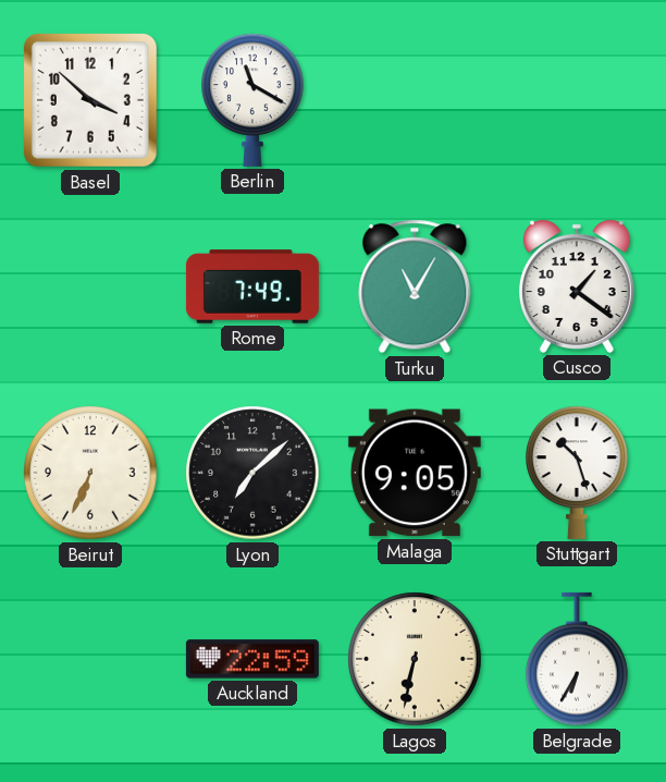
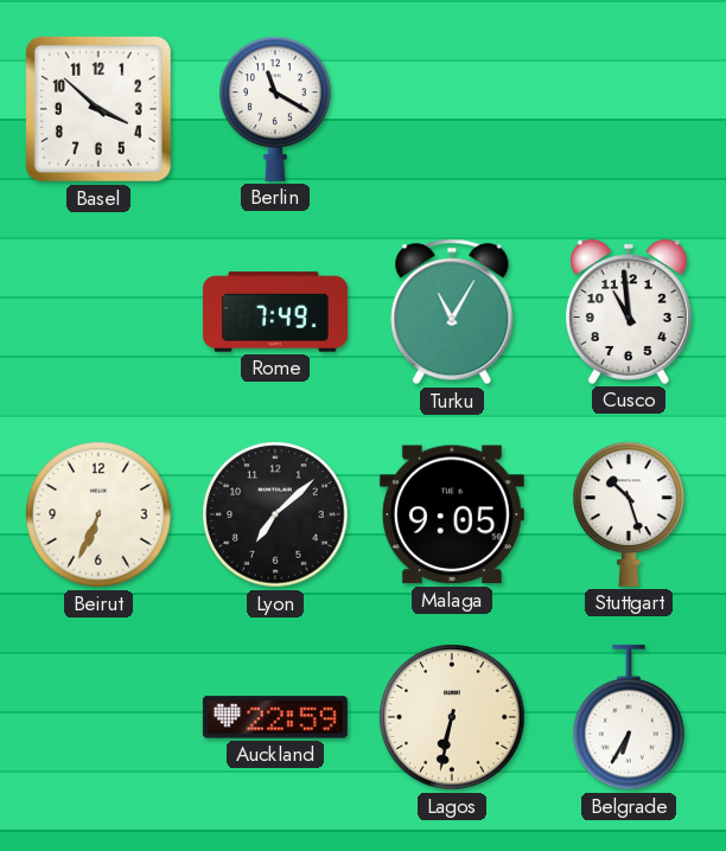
Cusco: 1:21 -> 10:59 (629, 312)
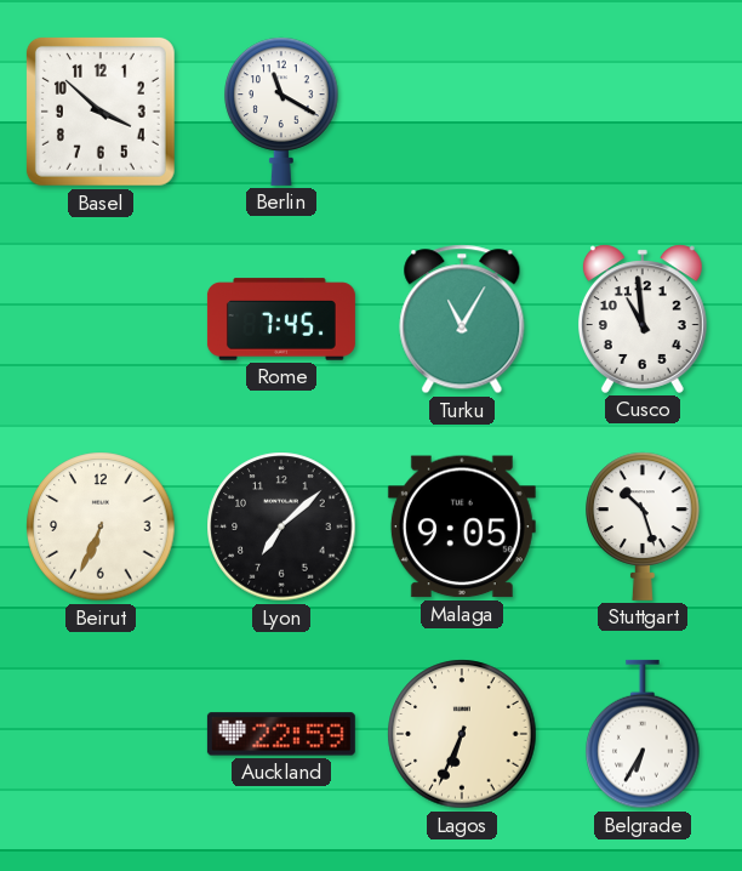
Rome: 7:49 -> 7:45 (281, 319)
Lagos: 6:32 -> 6:34 (462, 734)
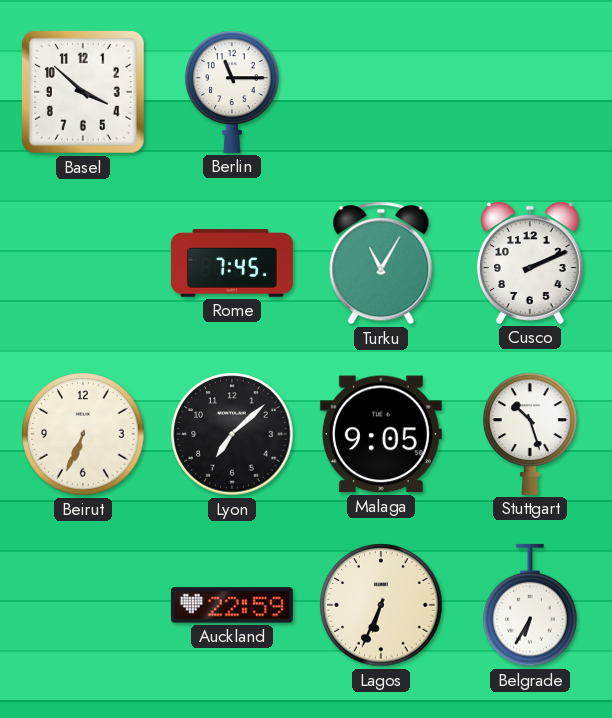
Berlin: 11:20 -> 11:15 (232, 92)
Cusco: 10:59 -> 2:11 (530, 263)
